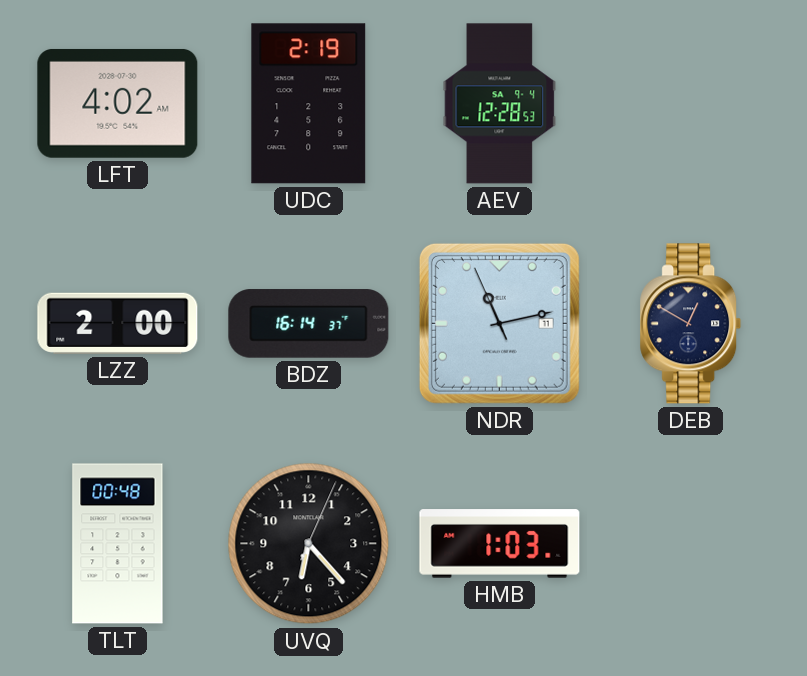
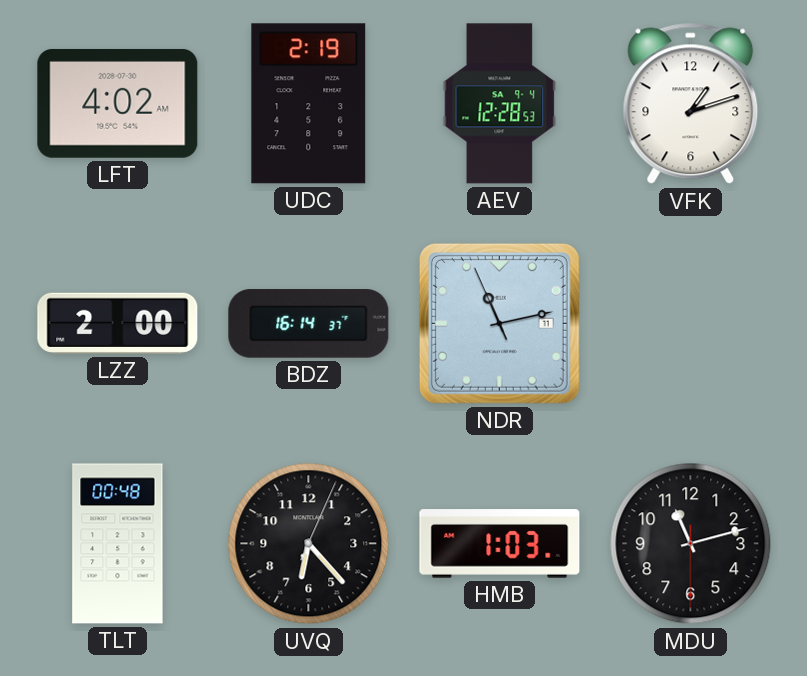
VFK: none -> 1:12 (691, 104)
DEB: 12:50 -> none (691, 324)
MDU: none -> 11:12 (691, 544)
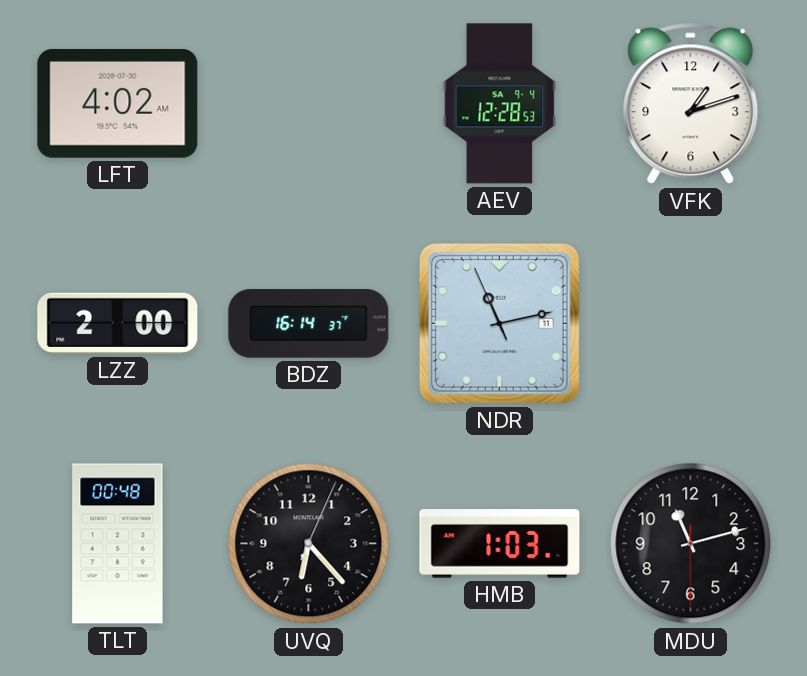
UDC: 2:19 -> none (309, 104)
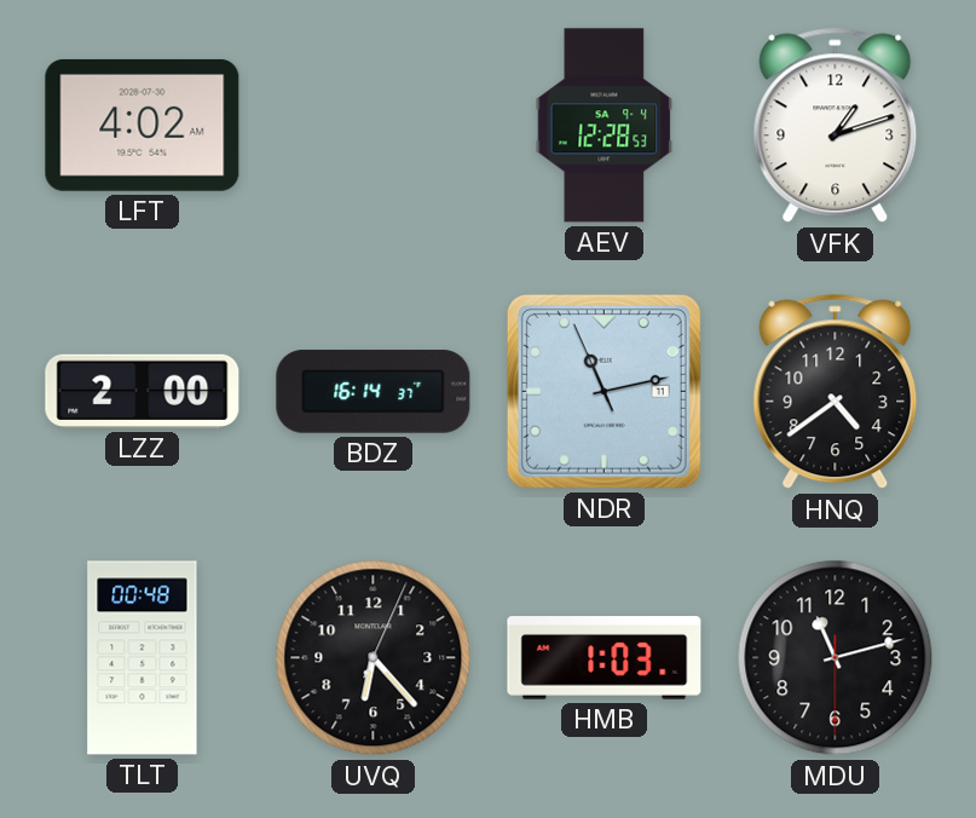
HNQ: none -> 4:39 (836, 392)
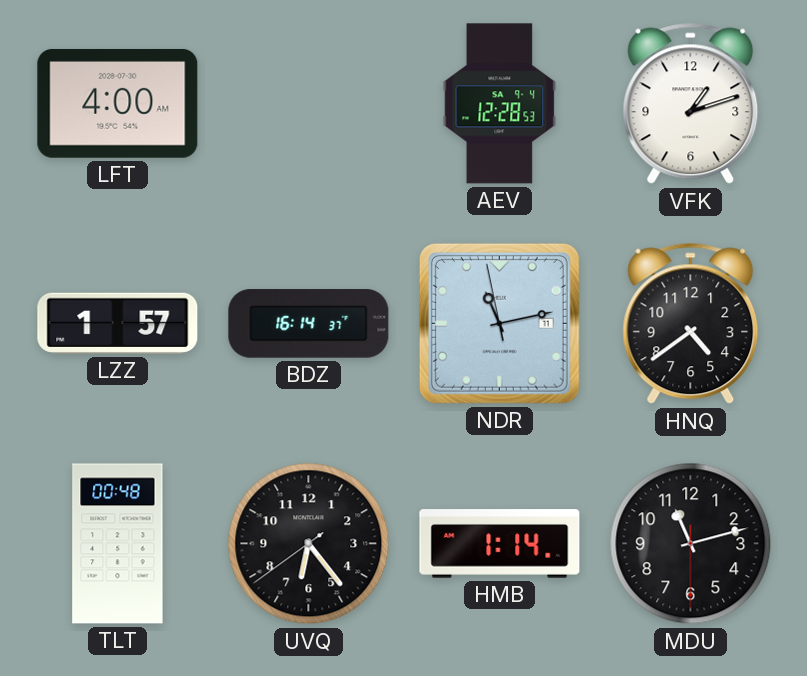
LFT: 4:02 -> 4:00 (118, 103)
LZZ: 2:00 -> 1:57 (118, 323)
NDR: 11:12:56 -> 11:12:58 (499, 323)
UVQ: 6:23:04 -> 6:23:39 (309, 544)
HMB: 1:03 -> 1:14 (500, 544)
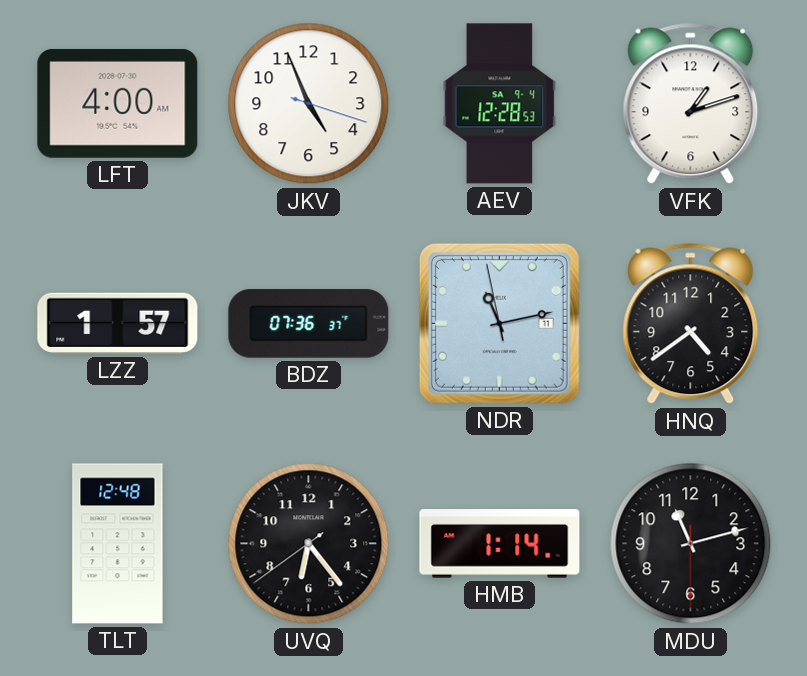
JKV: none -> 4:56 (309, 104)
BDZ: 16:14 -> 07:36 (309, 324)
TLT: 00:48 -> 12:48 (118, 544)
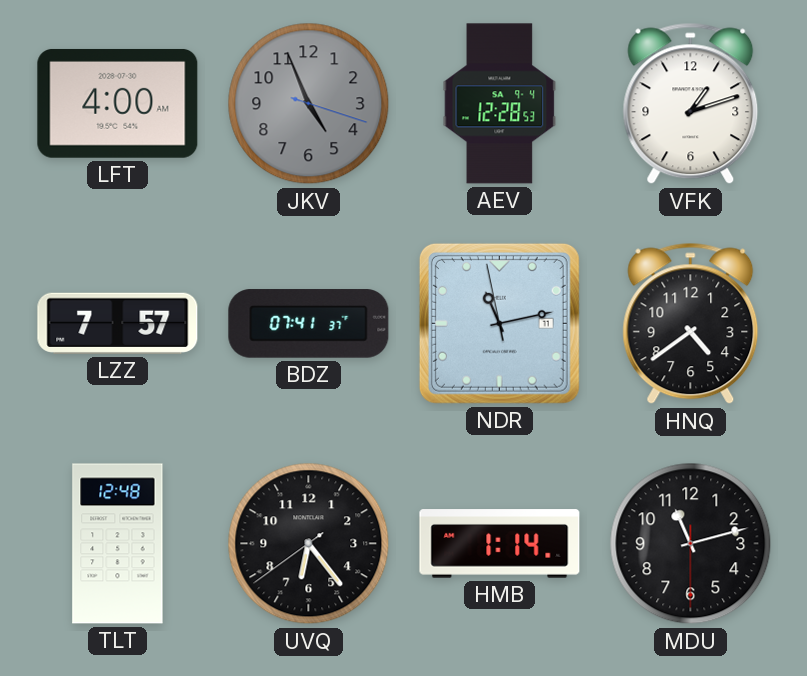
JKV dial: white -> grey (309, 104)
LZZ: 1:57 -> 7:57 (118, 323)
BDZ: 07:36 -> 07:41 (309, 324)
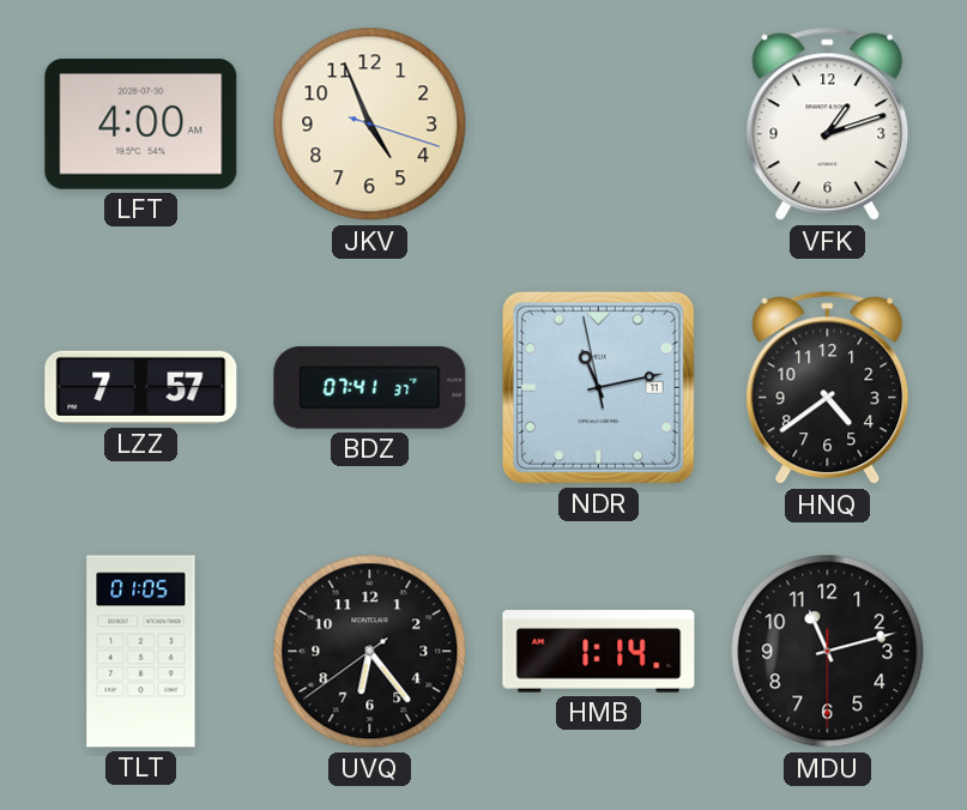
JKV dial: grey -> cream (370, 125)
AEV: 12:28 -> none (500, 104)
TLT: 12:48 -> 01:05 (141, 652)
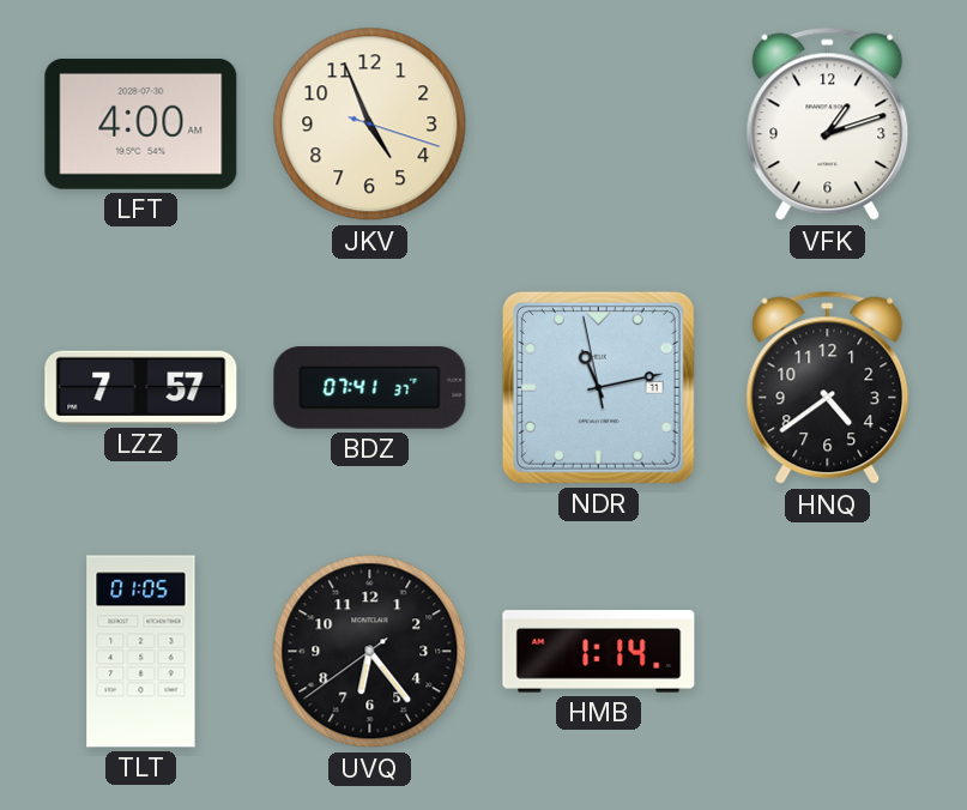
MDU: 11:12 -> none (828, 652)
